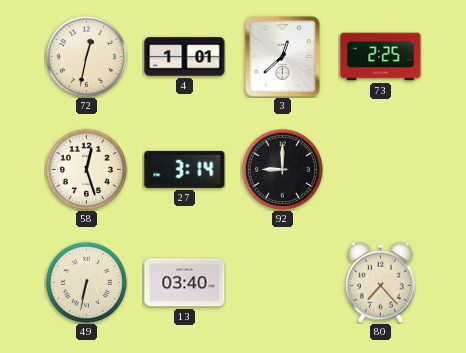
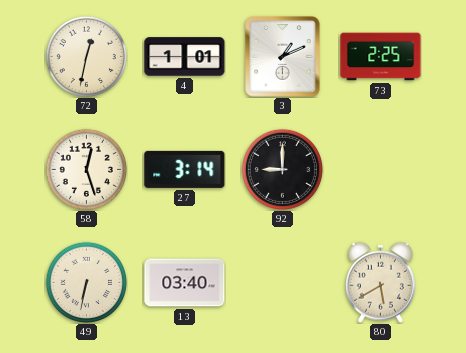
3: 12:38 -> 1:11 (283, 57)
80: 7:23 -> 5:40 (380, 282)
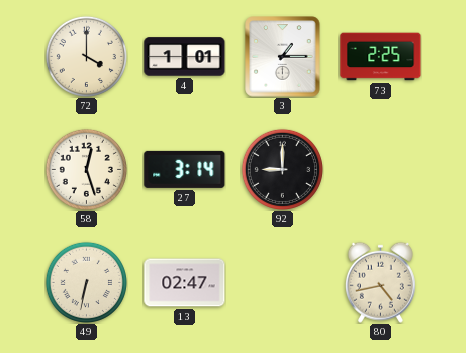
72: 12:32 -> 4:00 (86, 56)
3: 1:11 -> 1:15 (283, 57)
13: 03:40 -> 02:47 (185, 283)
80: 5:40 -> 4:43 (380, 282)
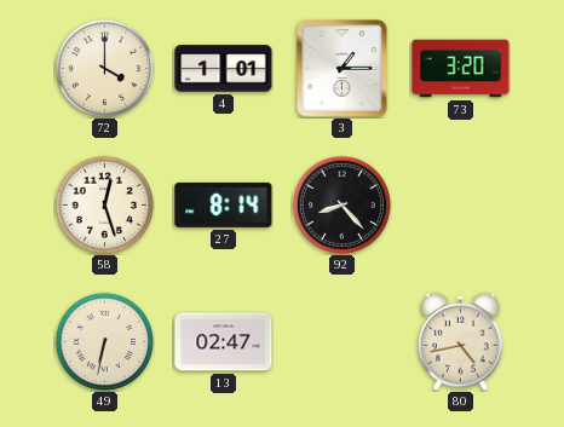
73: 2:25 -> 3:20 (461, 69)
27: 3:14 -> 8:14 (224, 204)
92: 9:00 -> 8:23 (341, 204)
